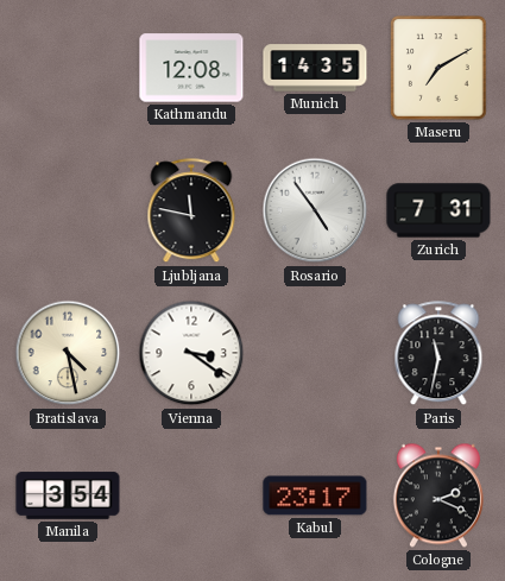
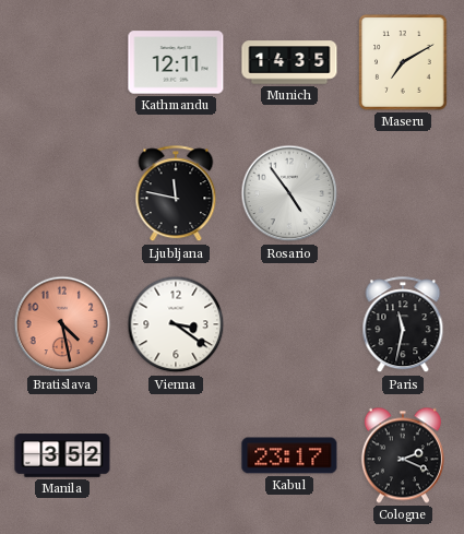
Kathmandu: 12:08 -> 12:11 (176, 62)
Zurich: 7:31 -> none (438, 210)
Bratislava dial: cream -> salmon (62, 324)
Manila: 3:54 -> 3:52 (62, 455)
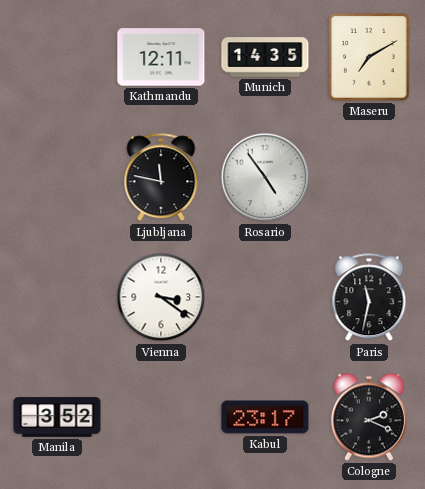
Bratislava: 4:28 -> none (62, 324)
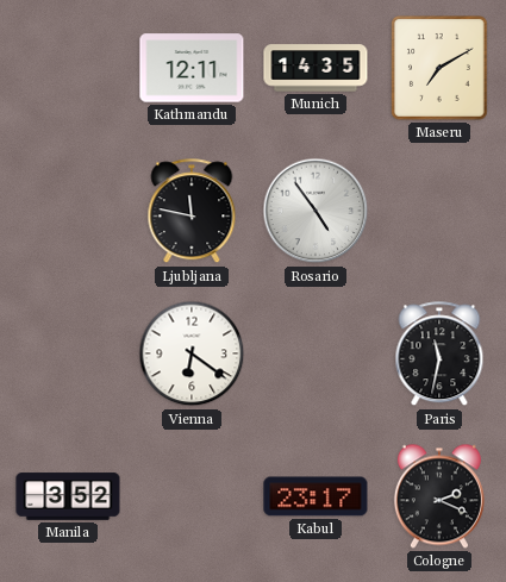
Vienna: 3:21 -> 6:21 (192, 353)
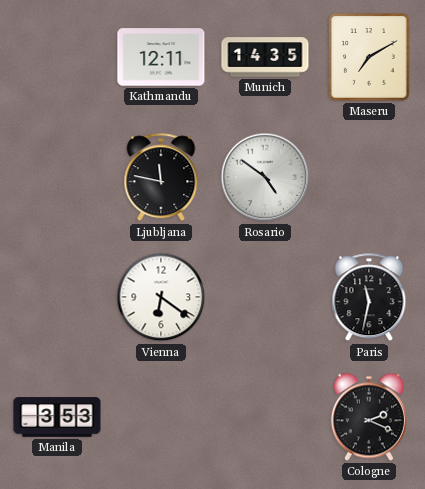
Rosario: 4:54 -> 4:51 (265, 177)
Manila: 3:52 -> 3:53 (57, 417)
Kabul: 23:17 -> none (316, 496)
